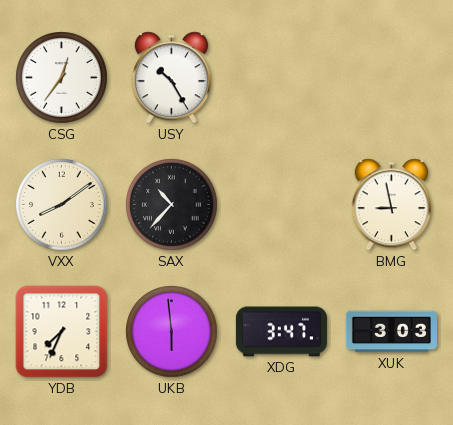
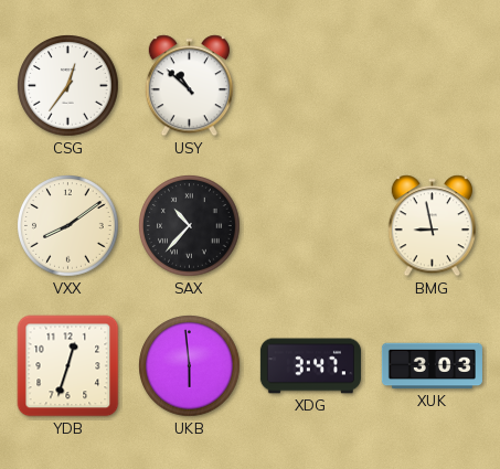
USY: 10:25 -> 10:52 (189, 86)
YDB: 7:34 -> 12:33 (68, 366)
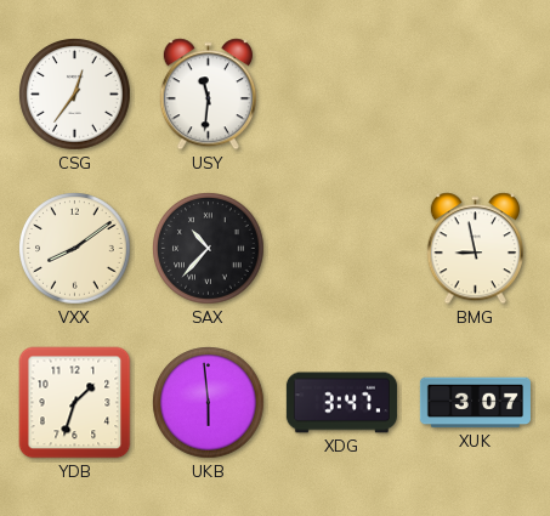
USY: 10:52 -> 11:31 (208, 95)
YDB: 12:33 -> 1:33 (75, 403)
XUK: 3:03 -> 3:07 (475, 403)
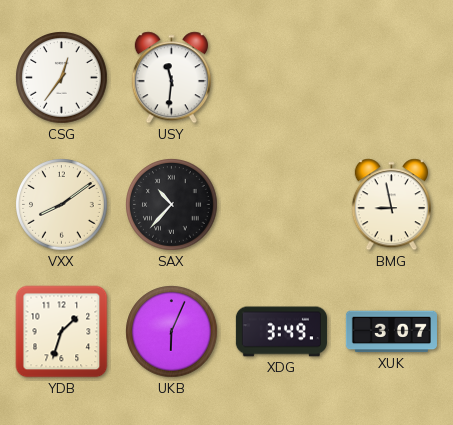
UKB: 5:59 -> 6:04 (172, 332)
XDG: 3:47 -> 3:49 (281, 332)
